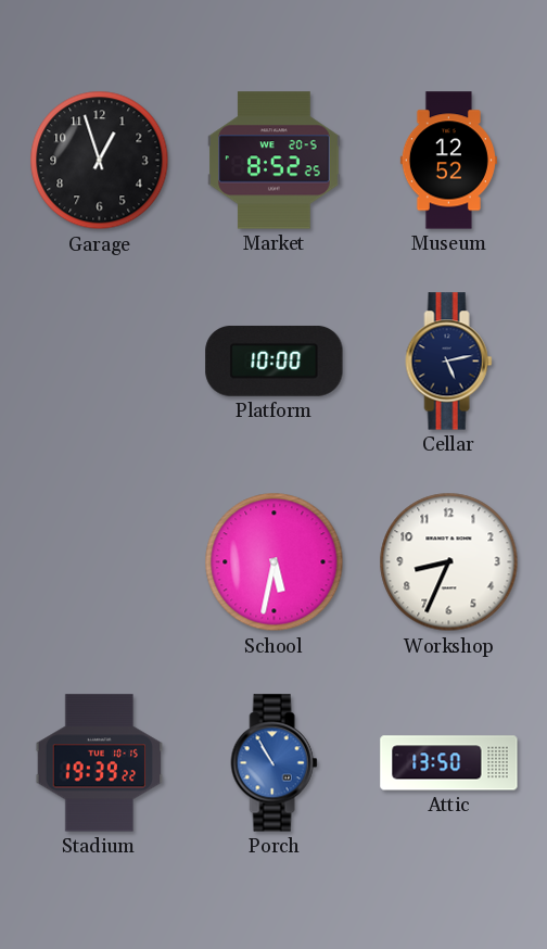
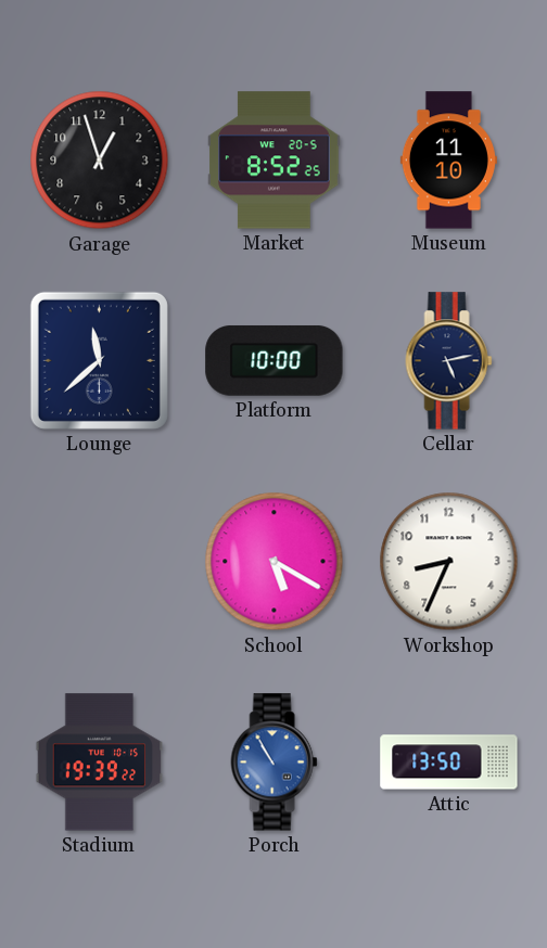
Museum: 12:52 -> 11:10 (448, 161)
Lounge: none -> 11:38 (99, 360)
School: 5:32 -> 5:20 (275, 562)
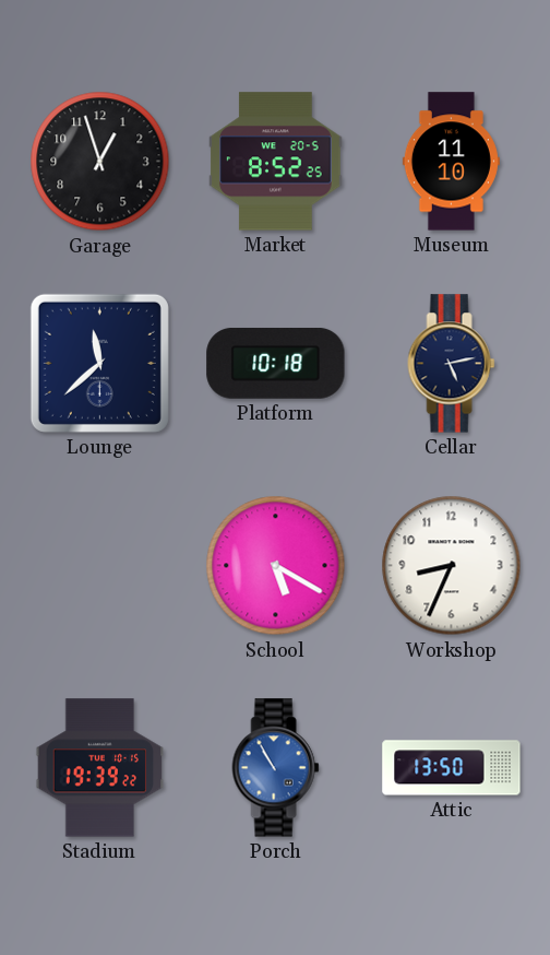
Platform: 10:00 -> 10:18 (276, 363)
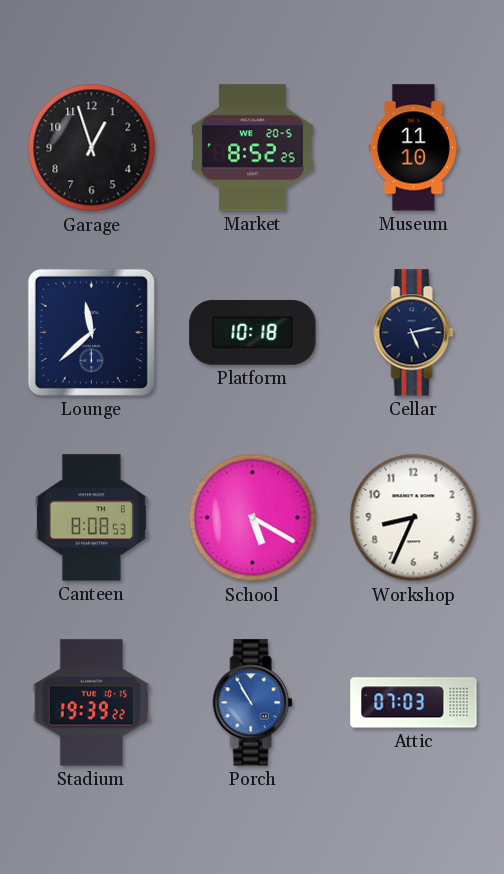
Canteen: none -> 8:08 (91, 518)
Attic: 13:50 -> 07:03 (414, 703)
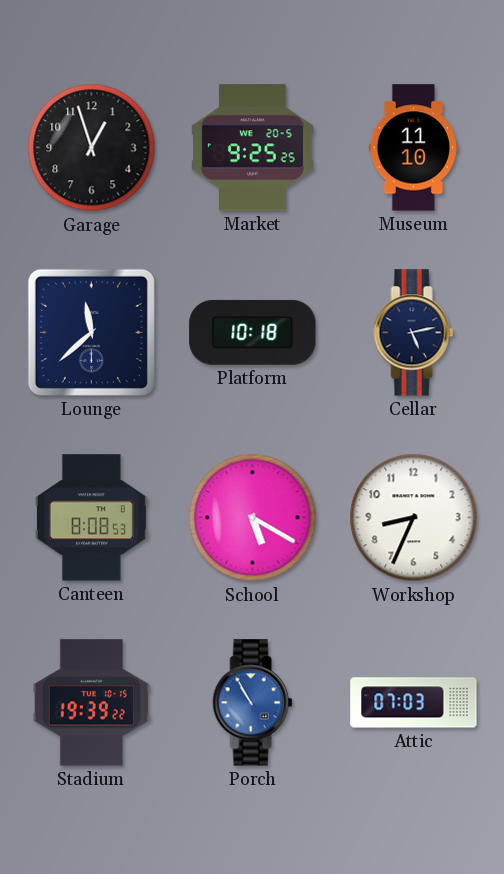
Market: 8:52 -> 9:25 (253, 148)
